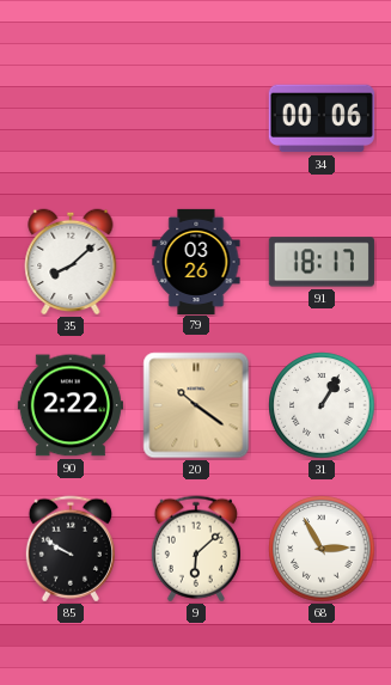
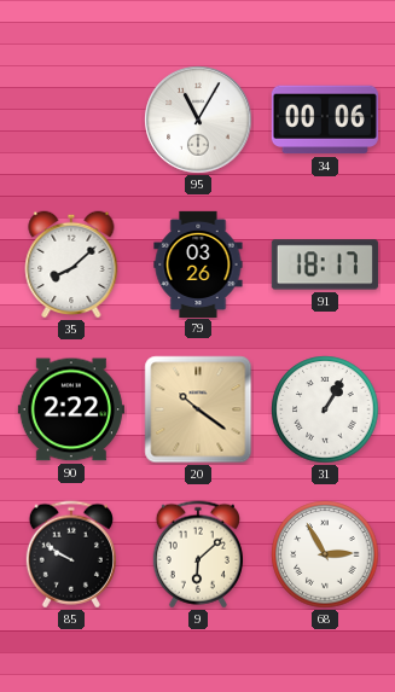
95: none -> 11:05 (198, 120)
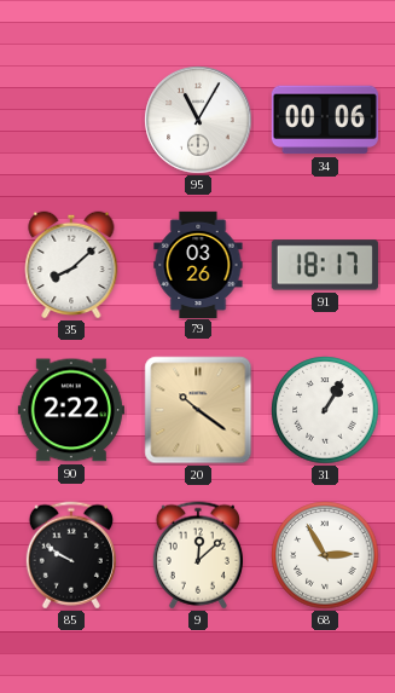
9: 6:08 -> 12:08 (198, 555)
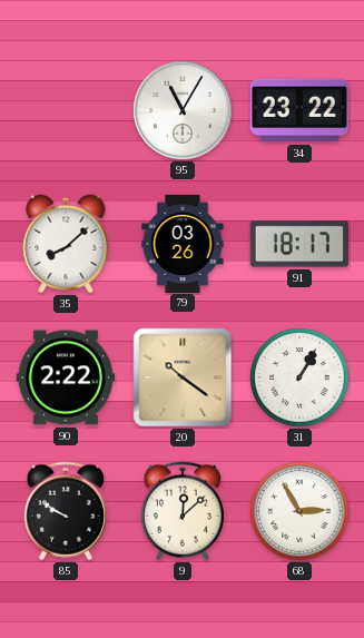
34: 00:06 -> 23:22 (299, 110)
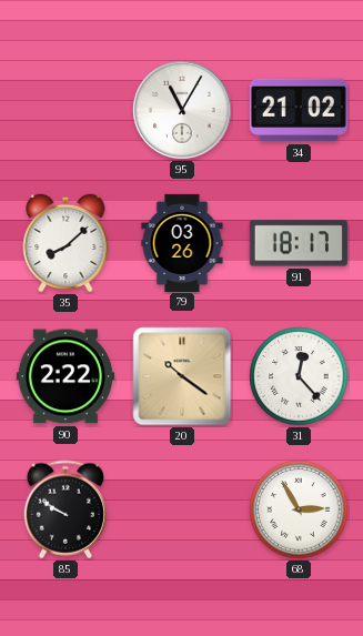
34: 23:22 -> 21:02 (299, 110)
31: 1:05 -> 12:23 (299, 376)
9: 12:08 -> none (183, 511)
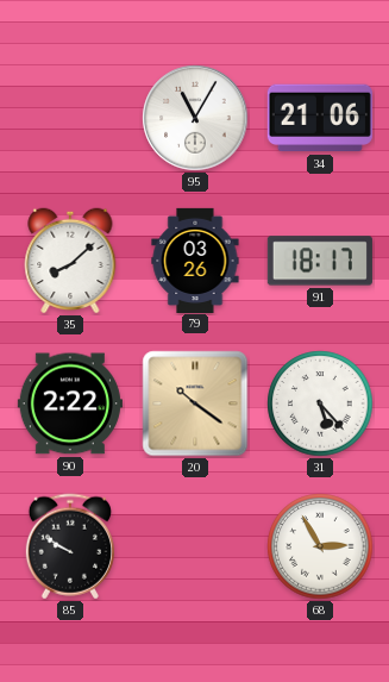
34: 21:02 -> 21:06 (320, 118)
31: 12:23 -> 5:23 (320, 403)
